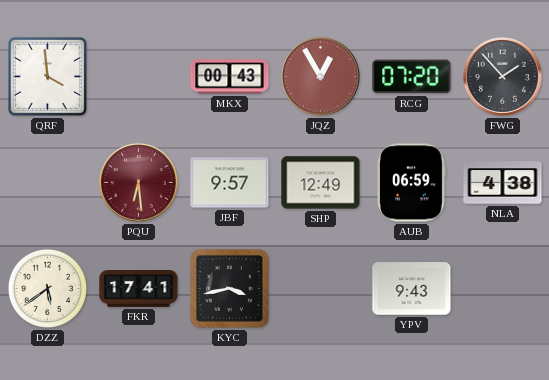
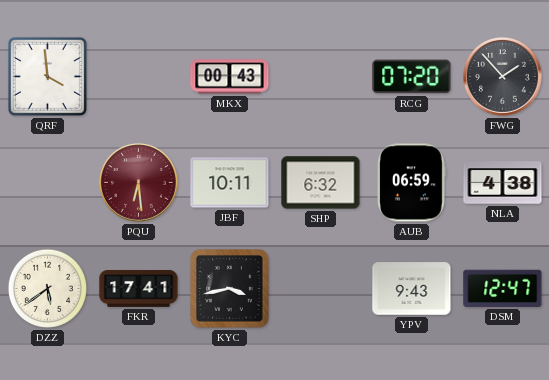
JQZ: 12:55 -> none (320, 76)
JBF: 9:57 -> 10:11 (230, 183)
SHP: 12:49 -> 6:32 (321, 183)
DSM: none -> 12:47 (503, 288)
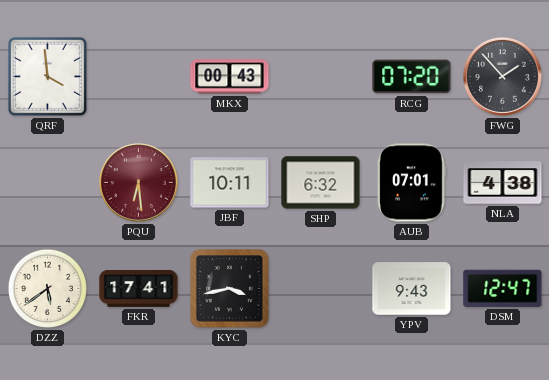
AUB: 06:59 -> 07:01 (411, 183)
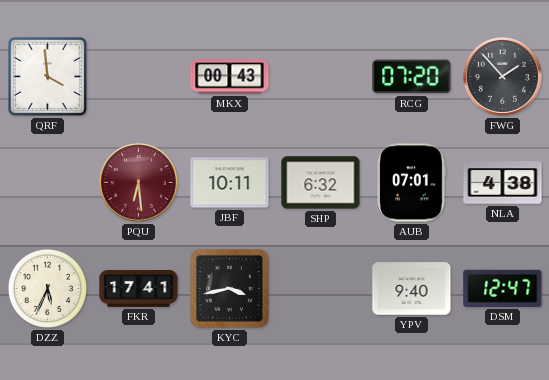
DZZ: 5:39 -> 5:34 (47, 288)
YPV: 9:43 -> 9:40 (412, 289)
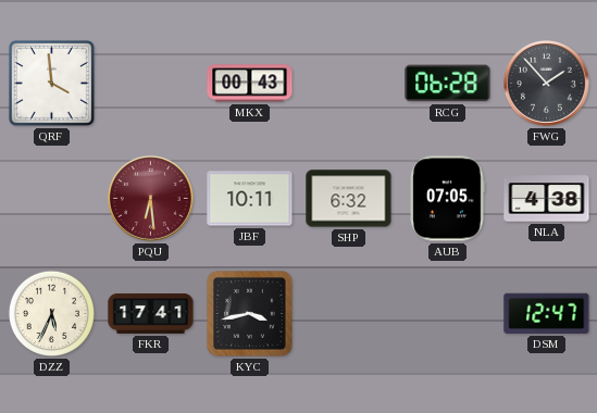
RCG: 07:20 -> 06:28 (448, 84)
AUB: 07:01 -> 07:05 (447, 199)
YPV: 9:40 -> none (412, 289)
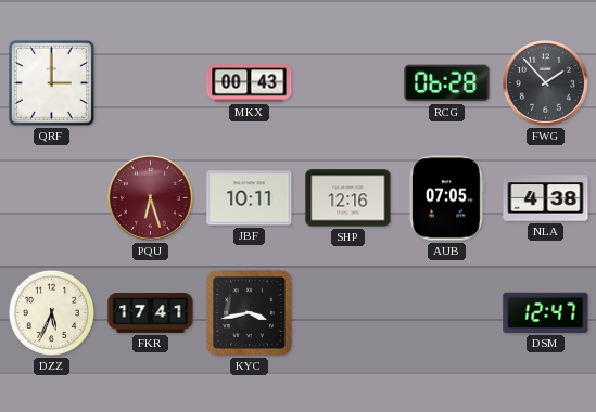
QRF: 3:59 -> 3:00 (51, 82)
PQU: 6:29 -> 6:27 (150, 197)
SHP: 6:32 -> 12:16 (348, 198)
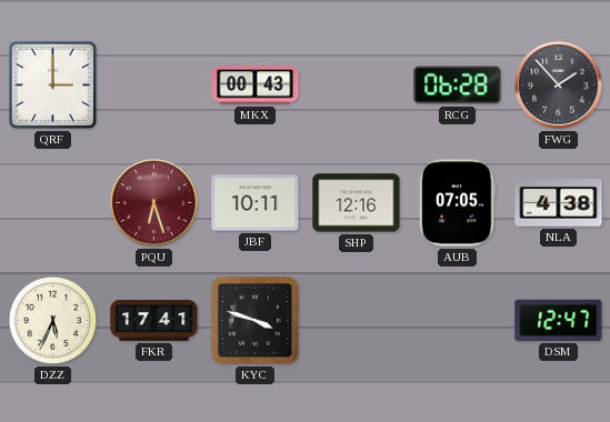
KYC: 3:43 -> 3:48 (256, 321)
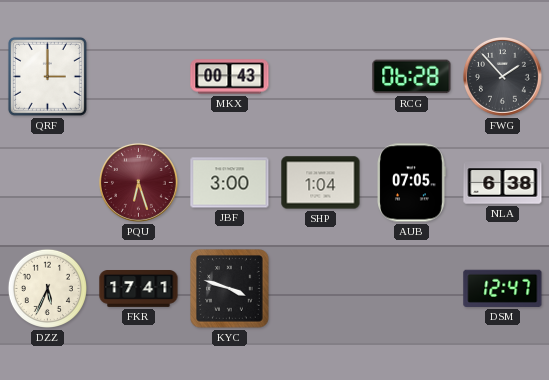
JBF: 10:11 -> 3:00 (230, 183)
SHP: 12:16 -> 1:04 (321, 183)
NLA: 4:38 -> 6:38 (503, 183)
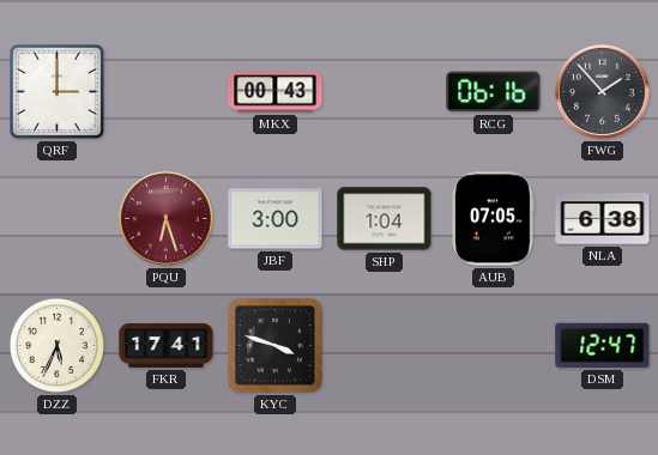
RCG: 06:28 -> 06:16 (494, 92)
